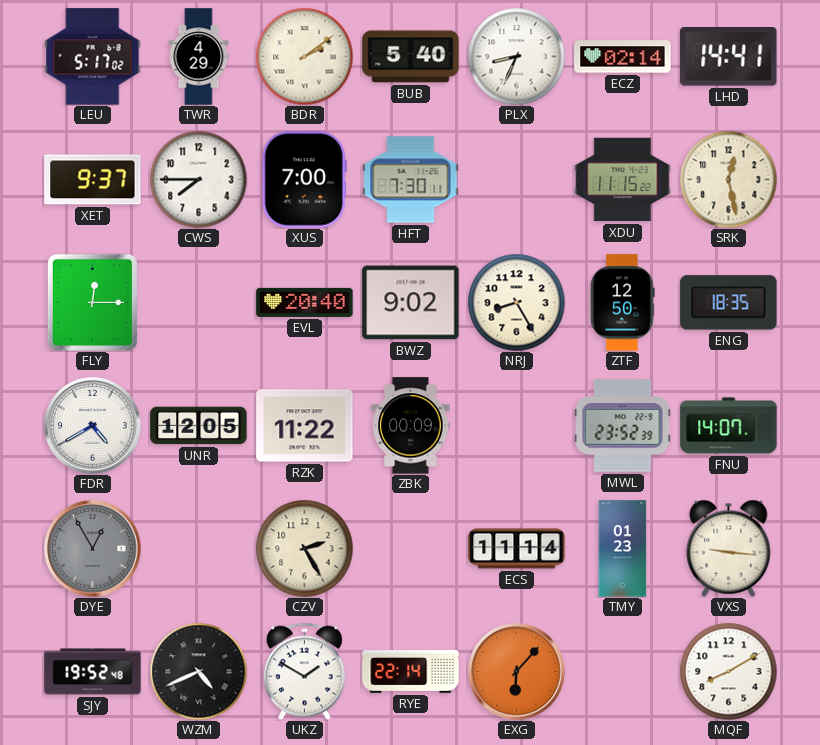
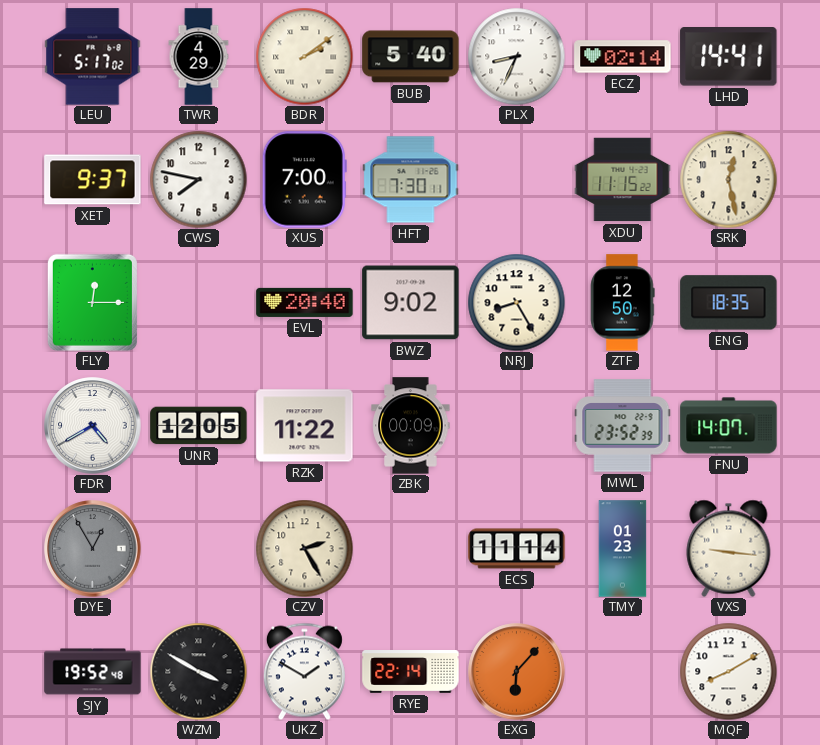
CWS: 7:45 -> 7:47 (198, 179)
WZM: 4:41 -> 3:50 (198, 671)
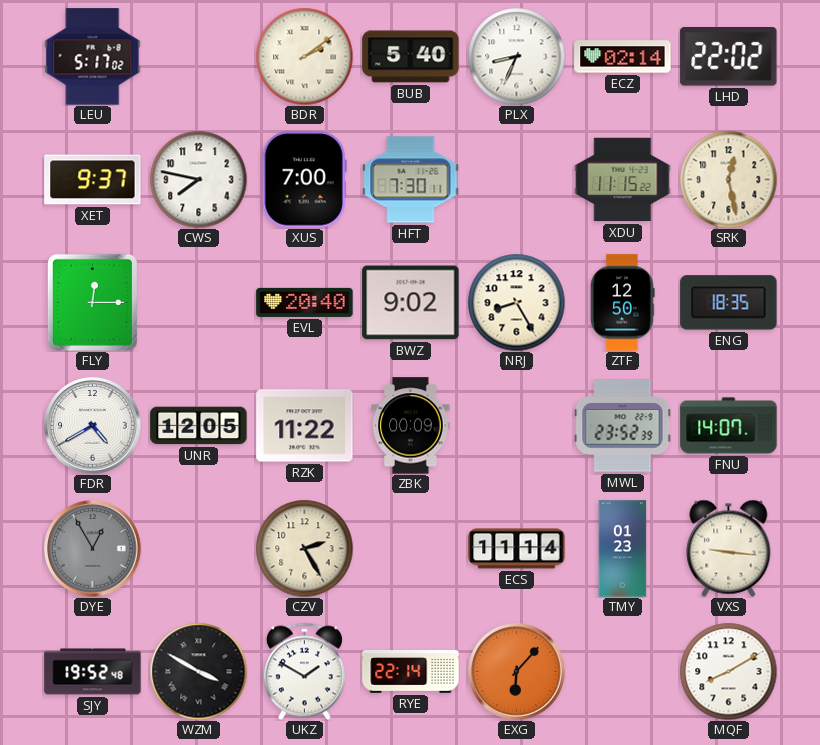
TWR: 4:29 -> none (199, 57)
LHD: 14:41 -> 22:02 (729, 57)
